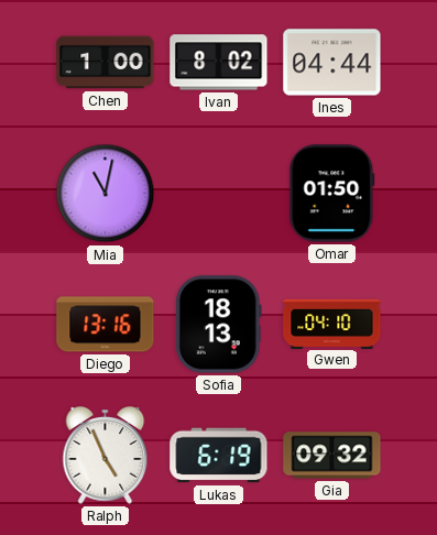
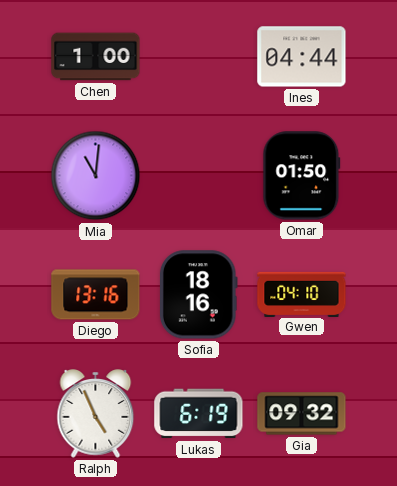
Ivan: 8:02 -> none (219, 63)
Mia: 11:02 -> 11:01 (96, 176)
Sofia: 18:13 -> 18:16 (198, 295)
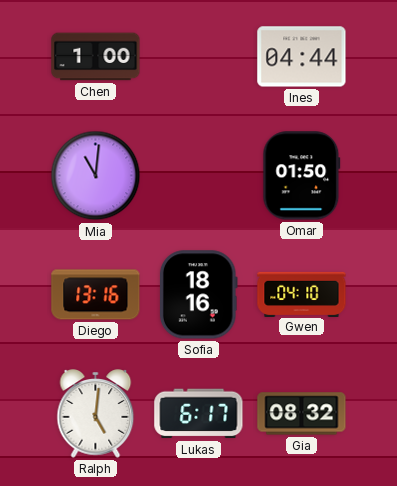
Ralph: 4:56 -> 5:01 (96, 414)
Lukas: 6:19 -> 6:17 (199, 414)
Gia: 09:32 -> 08:32 (302, 414)
